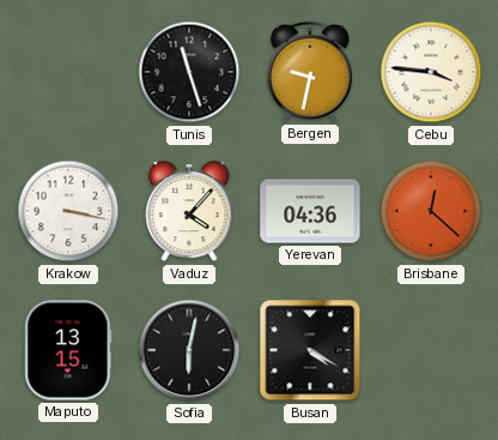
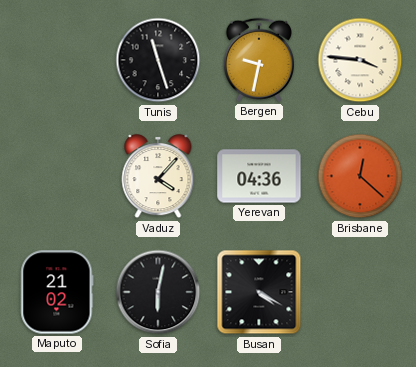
Krakow: 3:17 -> none (68, 211)
Maputo: 13:15 -> 21:02 (57, 292)
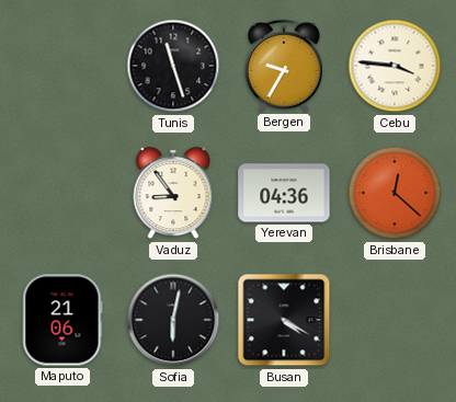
Bergen: 9:32 -> 9:35 (283, 66)
Vaduz: 4:07 -> 8:54 (173, 193)
Maputo: 21:02 -> 21:06 (62, 320)
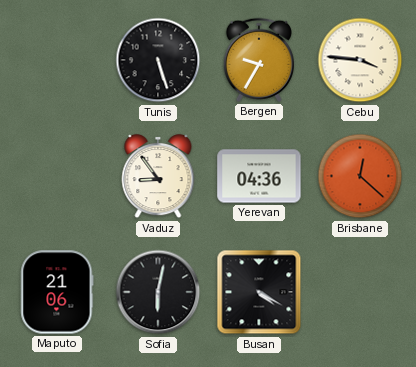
Tunis: 11:27 -> 5:27 (158, 60)
